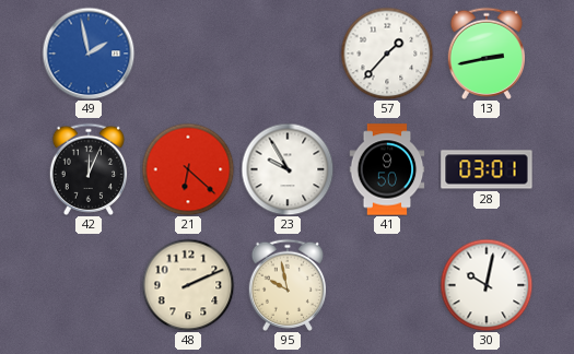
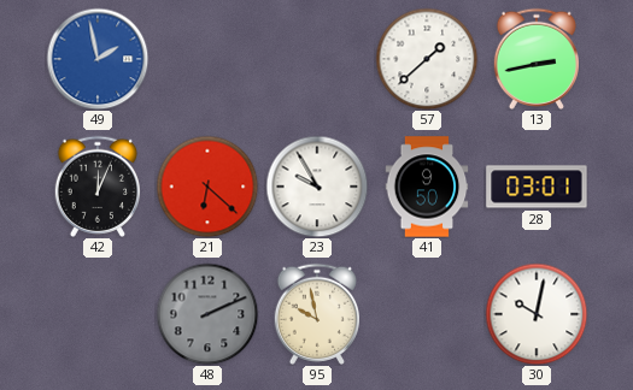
57: 1:37 -> 1:38 (427, 59)
48 dial: cream -> grey (207, 314)
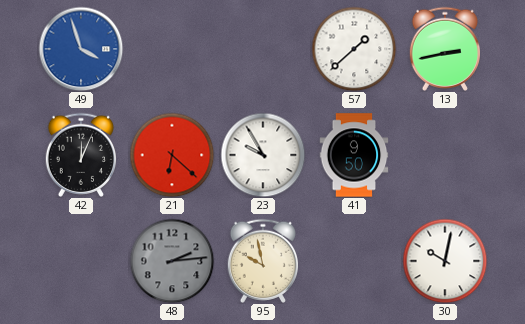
49: 1:58 -> 3:57 (81, 49)
28: 03:01 -> none (537, 187)
48: 2:11 -> 2:14 (172, 261)
